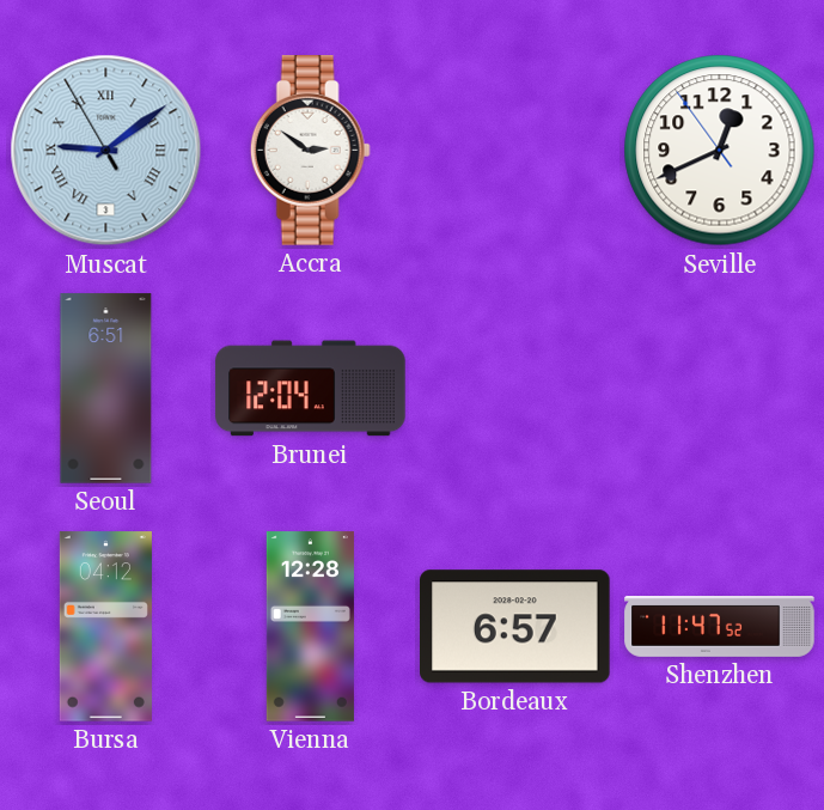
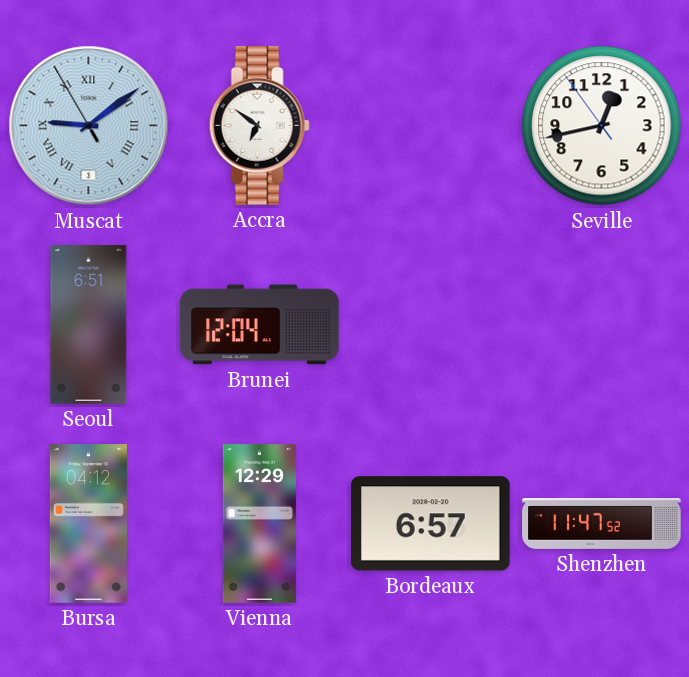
Accra: 2:51 -> 6:51 (259, 126)
Seville: 12:40 -> 12:42 (602, 126)
Vienna: 12:28 -> 12:29 (259, 524)
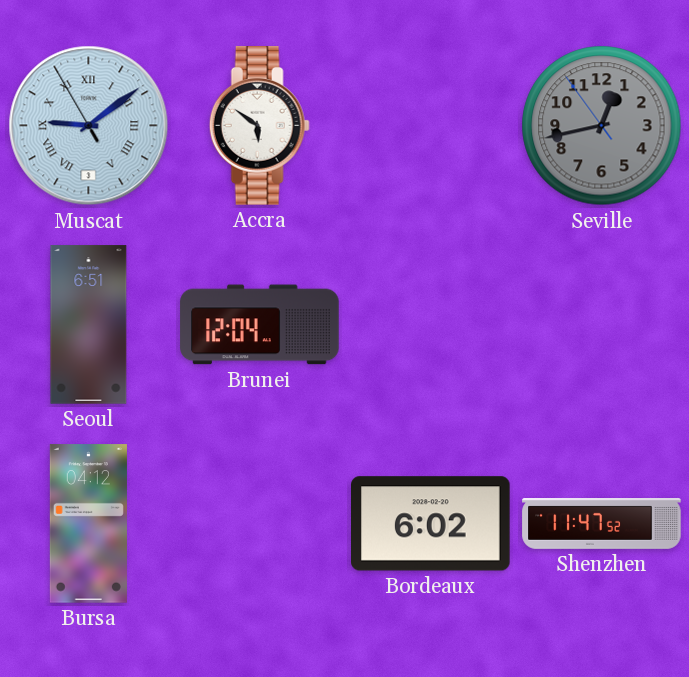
Accra: 6:51 -> 5:51 (259, 126)
Seville dial: white -> grey (602, 126)
Vienna: 12:29 -> none (259, 524)
Bordeaux: 6:57 -> 6:02 (431, 524)
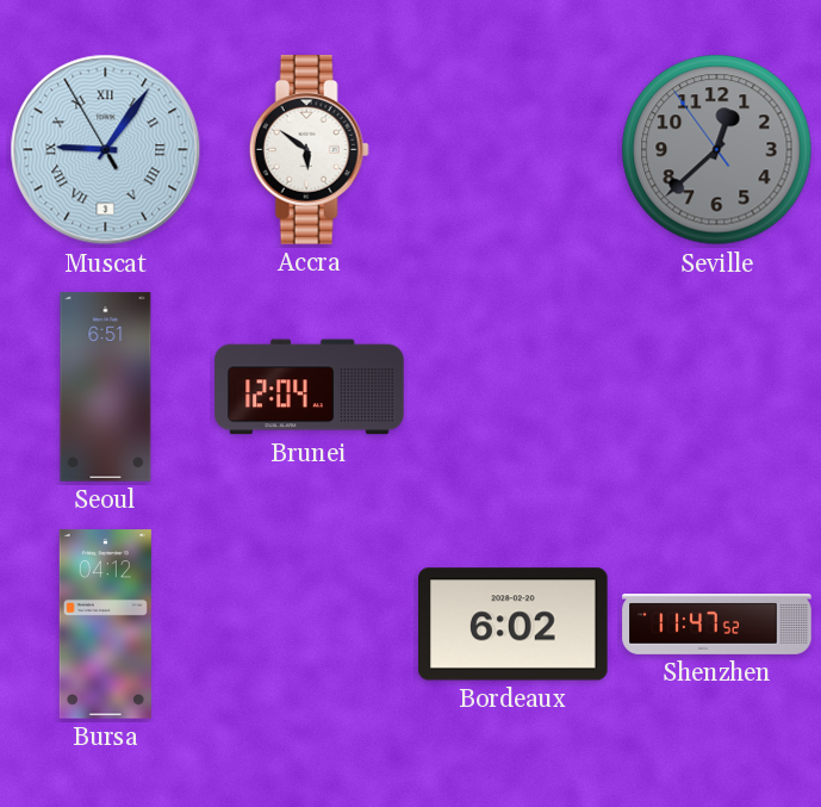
Muscat: 9:08 -> 9:05 (106, 150)
Seville: 12:42 -> 12:37 (717, 150)
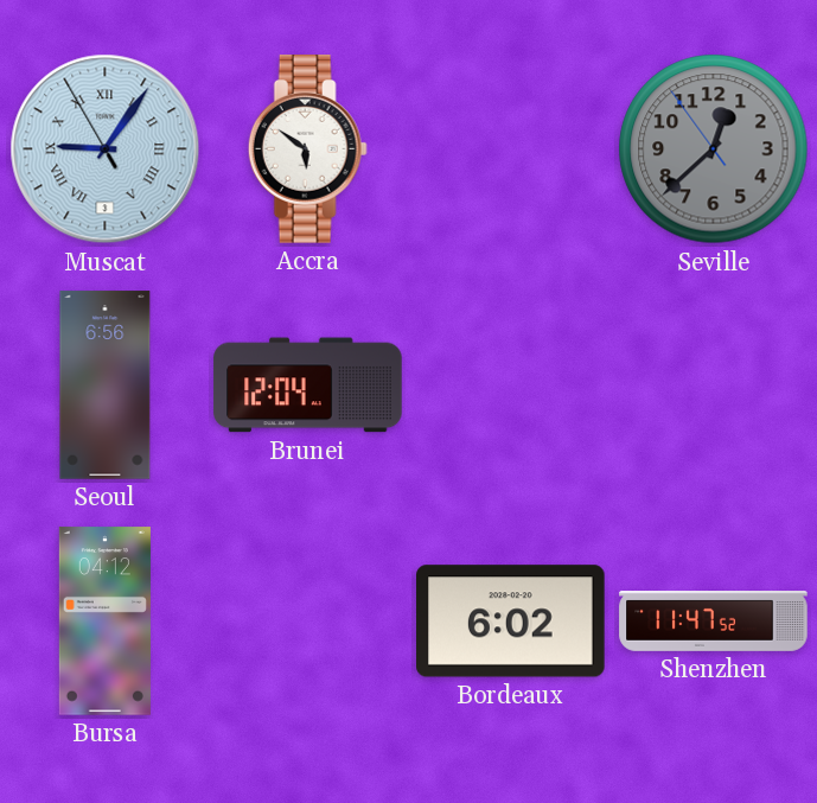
Seoul: 6:51 -> 6:56 (106, 385)
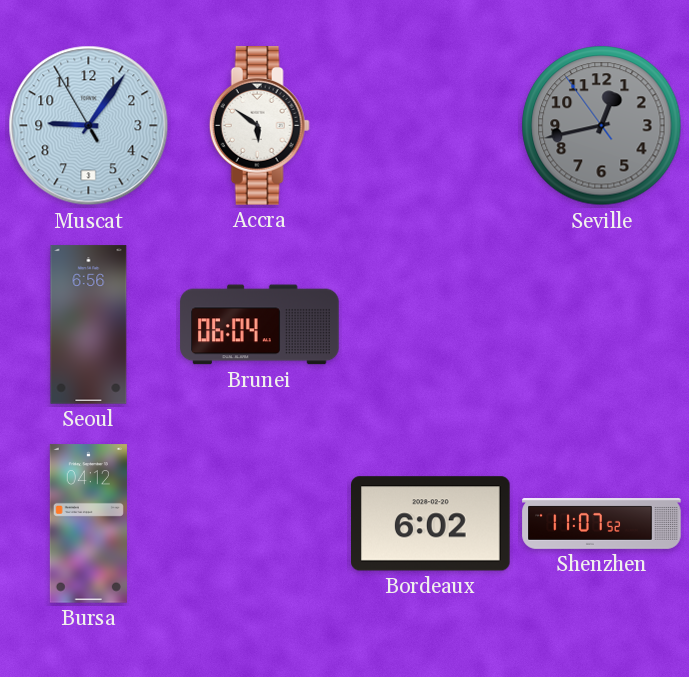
Muscat numerals: Roman -> Arabic (89, 126)
Seville: 12:37 -> 12:42 (602, 126)
Brunei: 12:04 -> 06:04 (260, 325)
Shenzhen: 11:47 -> 11:07 (602, 524)
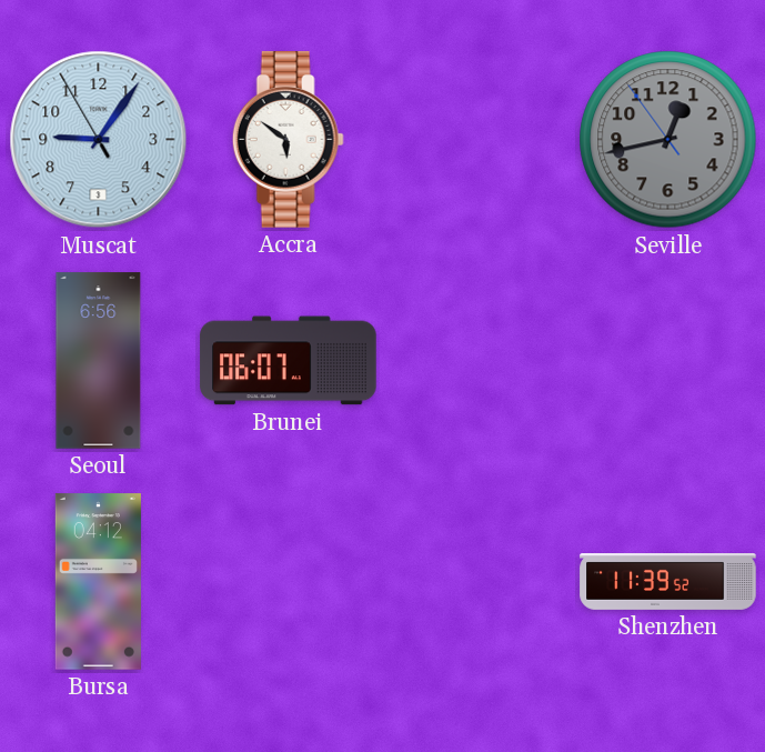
Brunei: 06:04 -> 06:07 (289, 361)
Bordeaux: 6:02 -> none (431, 524)
Shenzhen: 11:07 -> 11:39 (668, 582)
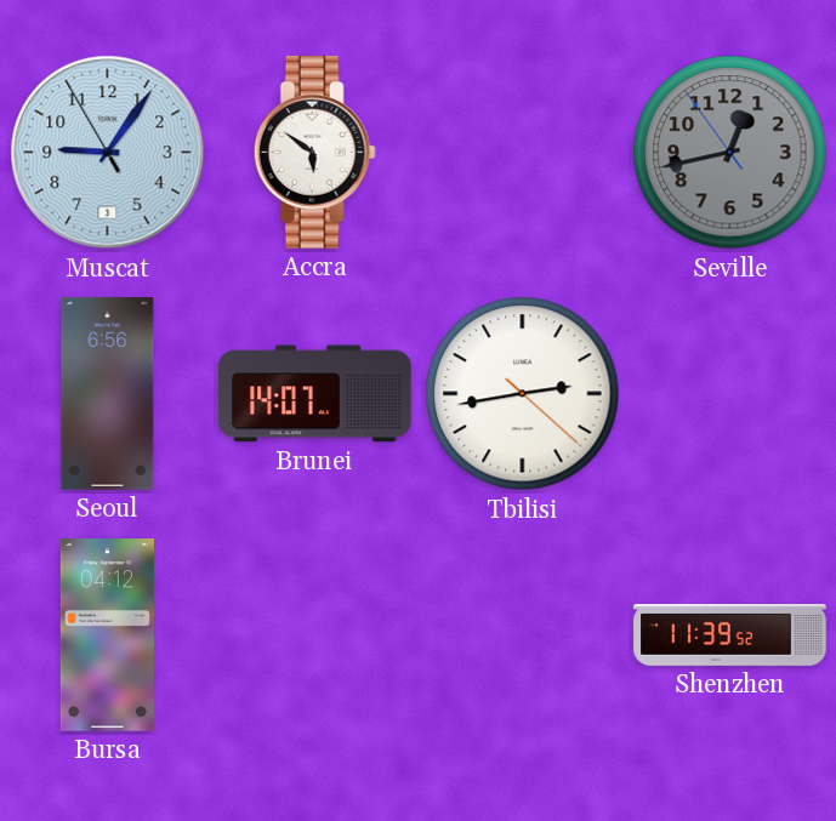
Brunei: 06:07 -> 14:07 (315, 394)
Tbilisi: none -> 2:43 (523, 394)
